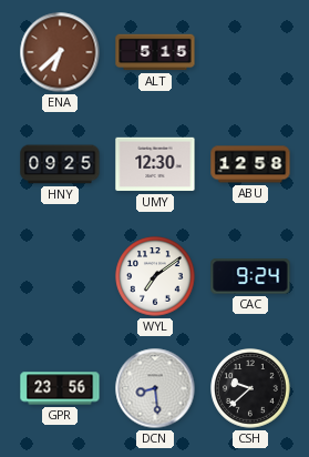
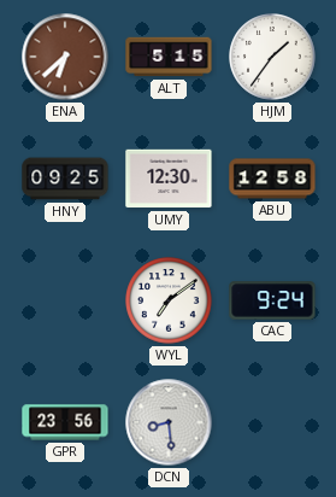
HJM: none -> 1:36 (272, 57)
CSH: 9:38 -> none (250, 388)
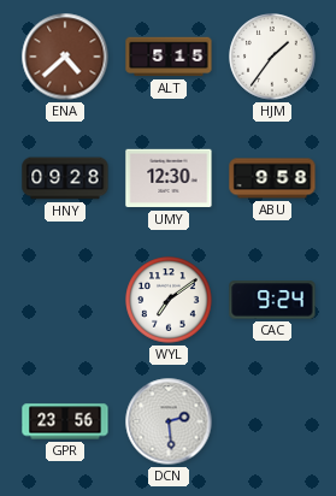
ENA: 6:38 -> 4:38 (65, 57)
HNY: 09:25 -> 09:28 (65, 178)
ABU: 12:58 -> 9:58 (272, 178)
DCN: 8:29 -> 2:29 (169, 421)
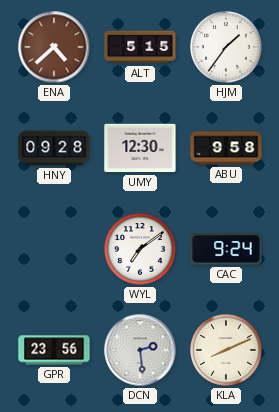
KLA: none -> 8:11 (226, 350)
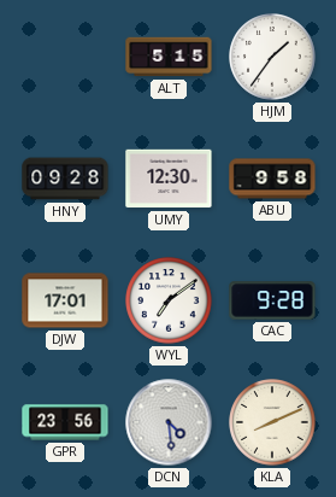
ENA: 4:38 -> none (54, 47)
DJW: none -> 17:01 (65, 300)
CAC: 9:24 -> 9:28 (272, 300)
DCN: 2:29 -> 4:29 (169, 422)
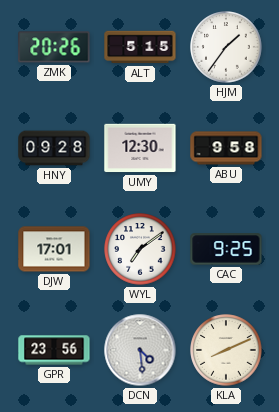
ZMK: none -> 20:26 (54, 47)
CAC: 9:28 -> 9:25 (226, 249)
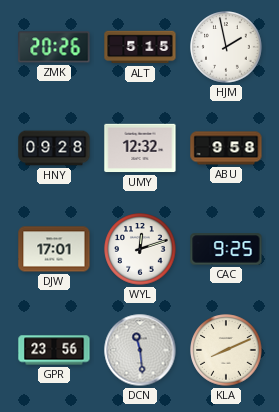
HJM: 1:36 -> 1:58 (226, 47)
UMY: 12:30 -> 12:32 (140, 148)
WYL: 7:09 -> 12:12 (140, 249)
DCN: 4:29 -> 11:29 (140, 350)
